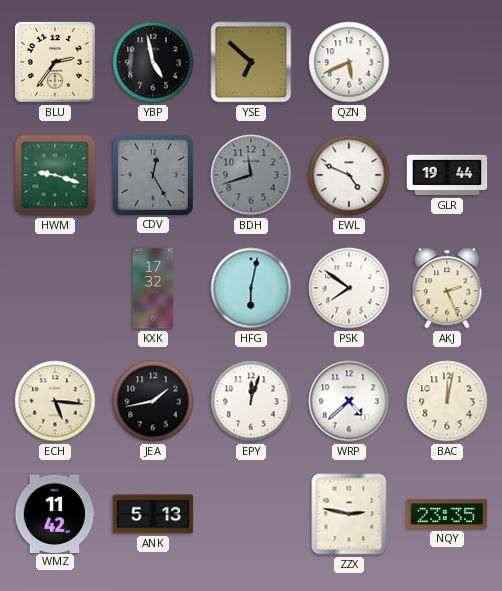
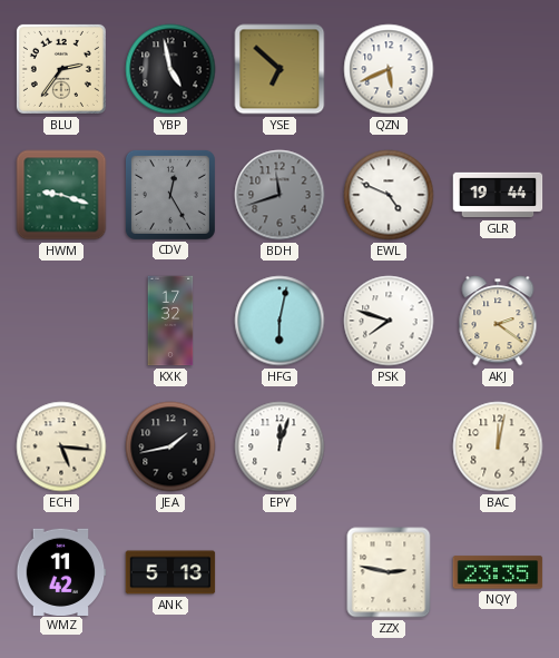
PSK: 7:51 -> 7:48 (389, 321)
AKJ: 2:26 -> 2:21 (498, 321)
WRP: 4:38 -> none (349, 401)
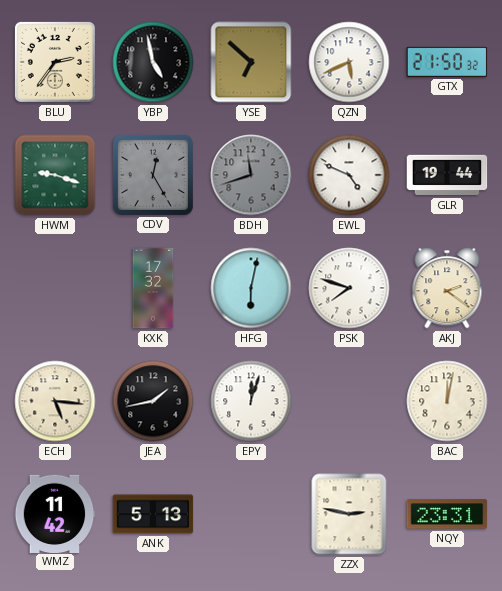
GTX: none -> 21:50 (447, 62)
NQY: 23:35 -> 23:31 (447, 514)
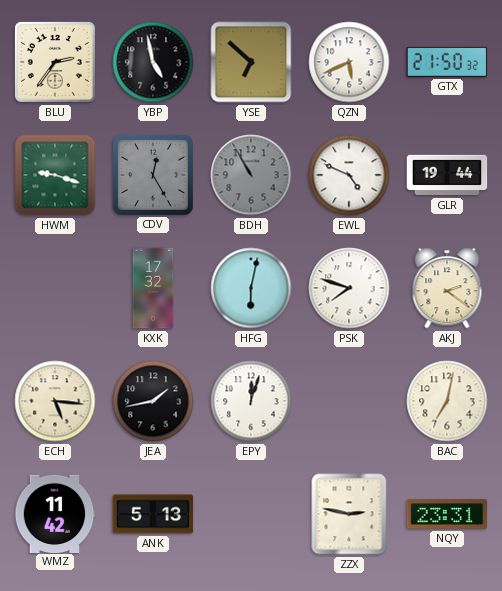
BDH: 11:42 -> 10:55 (251, 175)
BAC: 12:02 -> 7:02 (447, 401)
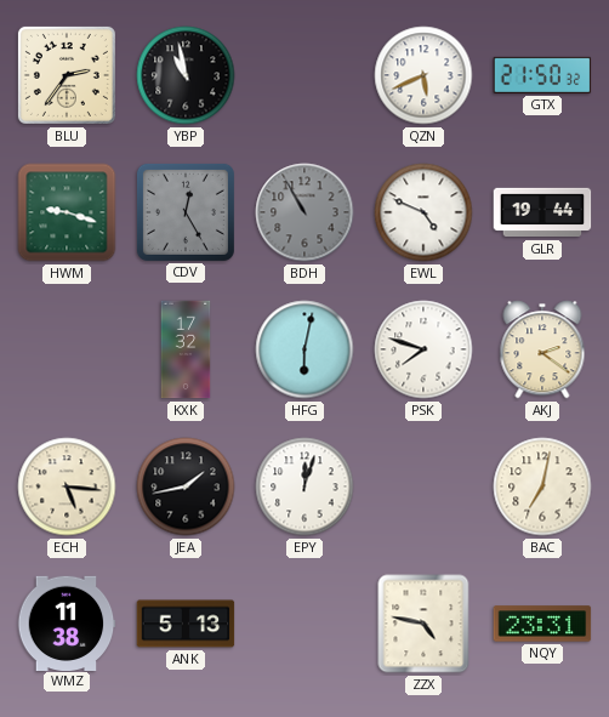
YBP: 4:58 -> 10:58 (186, 75)
YSE: 6:52 -> none (251, 62)
WMZ: 11:42 -> 11:38 (67, 622)
ZZX: 2:47 -> 4:47 (423, 624)
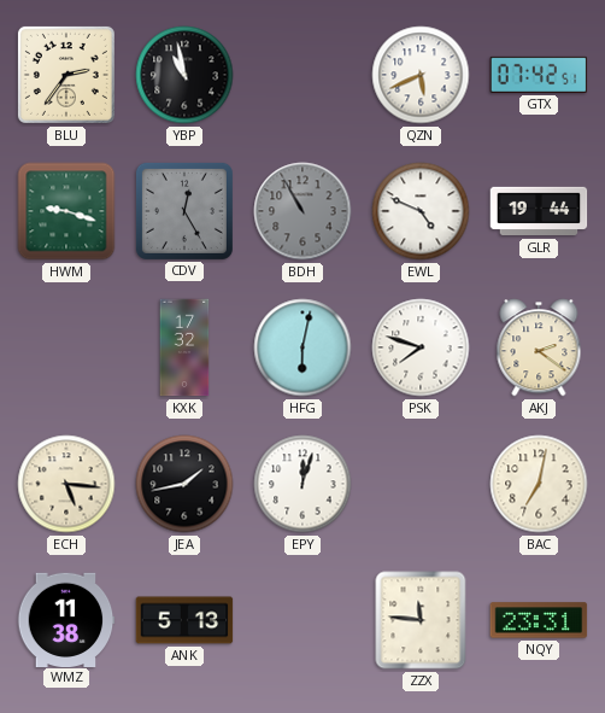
GTX: 21:50 -> 07:42 (539, 75)
ZZX: 4:47 -> 11:46 (421, 620)
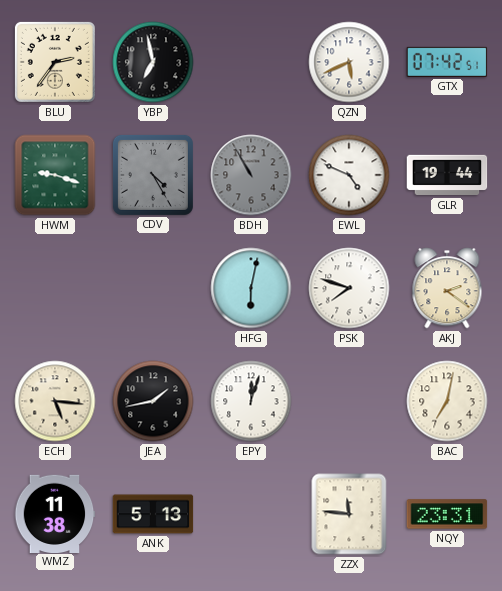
YBP: 10:58 -> 6:58 (153, 62)
CDV: 12:25 -> 4:25 (153, 175)
KXK: 17:32 -> none (184, 347)
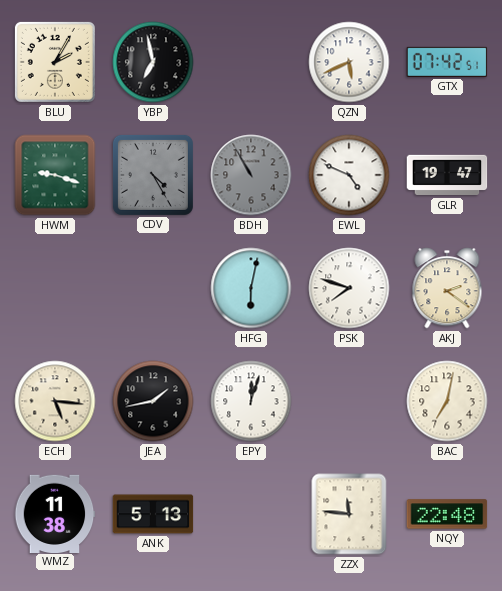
BLU: 2:36 -> 2:05 (55, 62)
GLR: 19:44 -> 19:47 (447, 175)
NQY: 23:31 -> 22:48 (447, 514)
